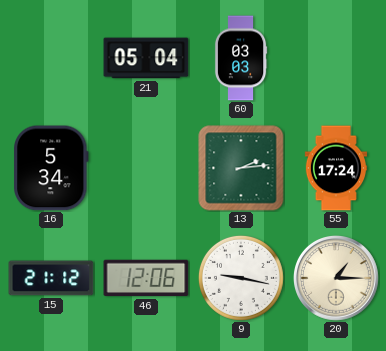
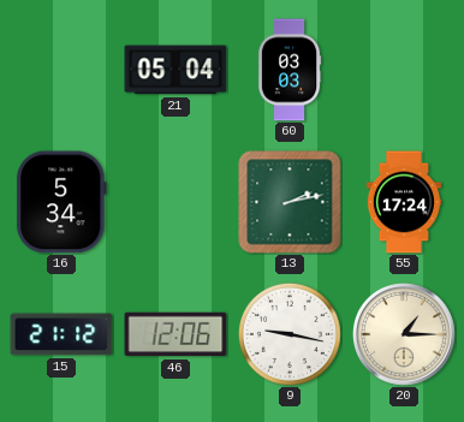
13: 2:14 -> 2:13 (290, 202)
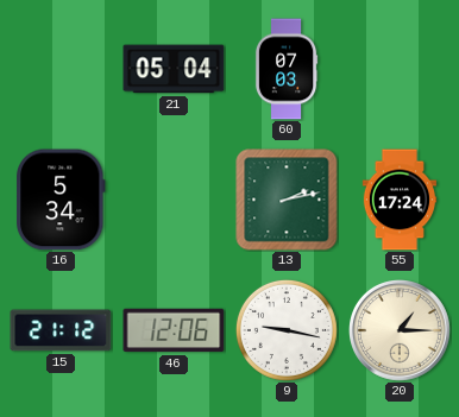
60: 03:03 -> 07:03 (287, 69)
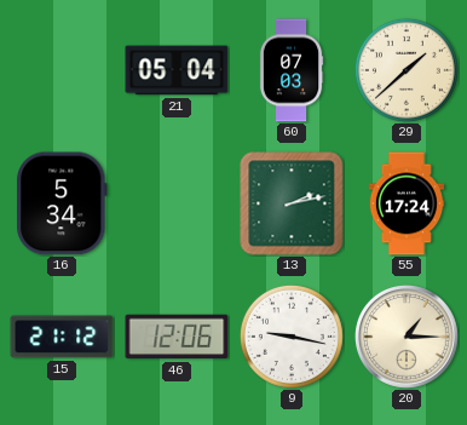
29: none -> 1:38 (407, 70)
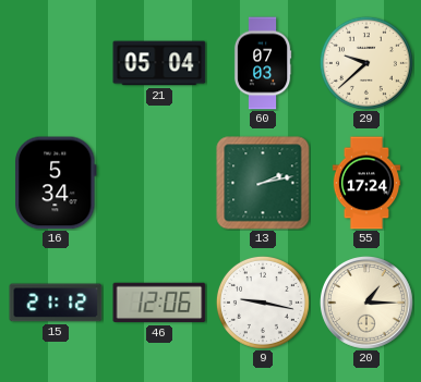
29: 1:38 -> 9:38 (366, 63)
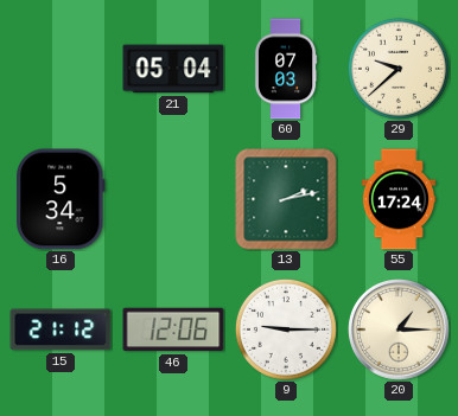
9: 9:17 -> 9:15 (286, 329)
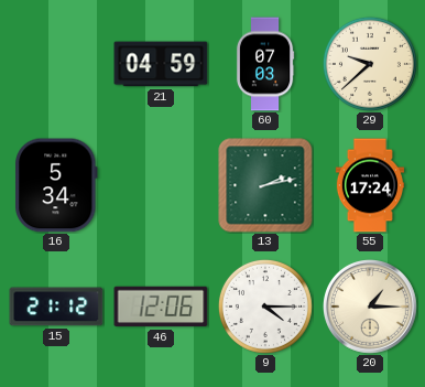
21: 05:04 -> 04:59 (161, 64)
9: 9:15 -> 4:15 (265, 307)
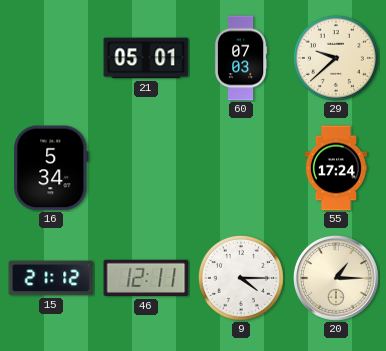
21: 04:59 -> 05:01 (146, 58)
13: 2:13 -> none (265, 185)
46: 12:06 -> 12:11 (146, 278)
